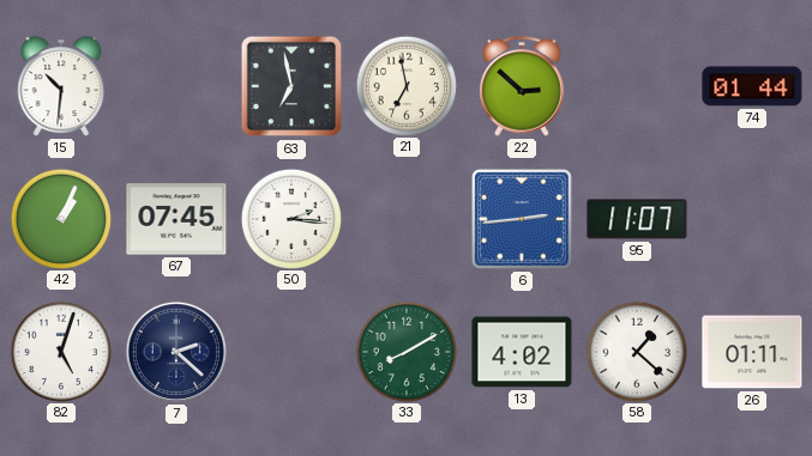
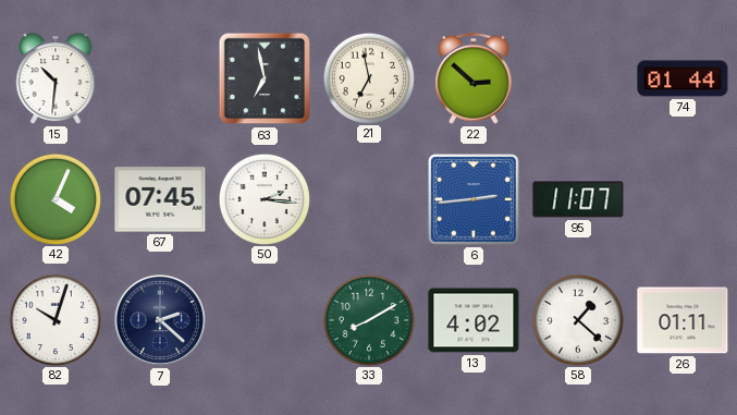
42: 1:04 -> 4:04 (54, 198)
82: 5:03 -> 10:03 (54, 319)
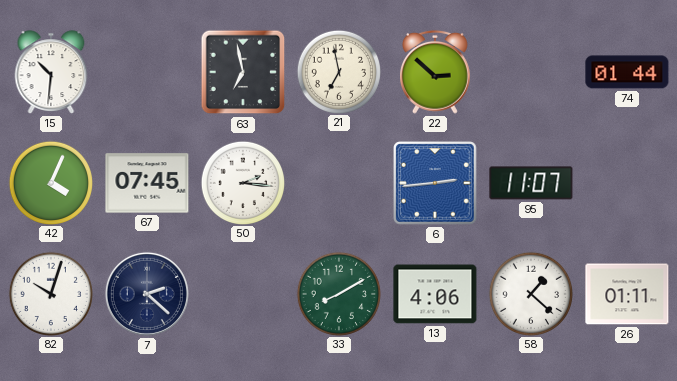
13: 4:02 -> 4:06 (435, 294)
